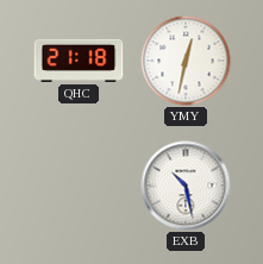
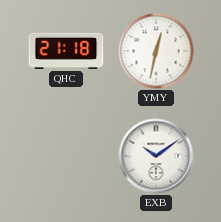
EXB: 10:28 -> 10:09 (156, 156)
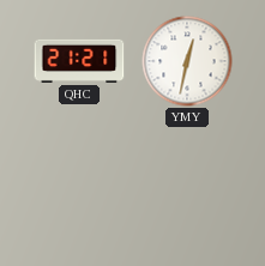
QHC: 21:18 -> 21:21 (79, 61)
EXB: 10:09 -> none (156, 156)
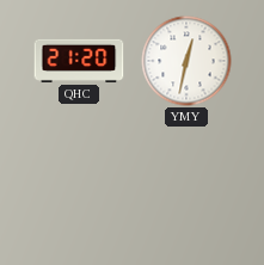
QHC: 21:21 -> 21:20 (79, 61)
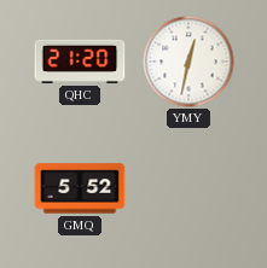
GMQ: none -> 5:52 (80, 188)
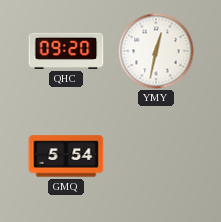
QHC: 21:20 -> 09:20 (66, 51)
GMQ: 5:52 -> 5:54 (66, 156)
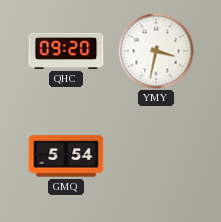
YMY: 12:32 -> 3:32 (156, 51)
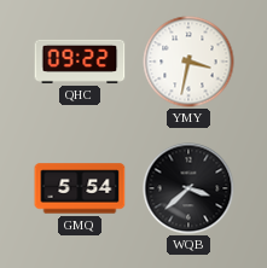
QHC: 09:20 -> 09:22 (80, 62)
WQB: none -> 3:38 (188, 188)
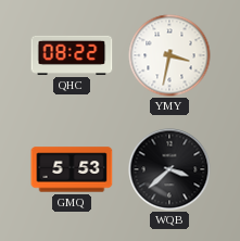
QHC: 09:22 -> 08:22 (72, 55)
GMQ: 5:54 -> 5:53 (72, 169)
